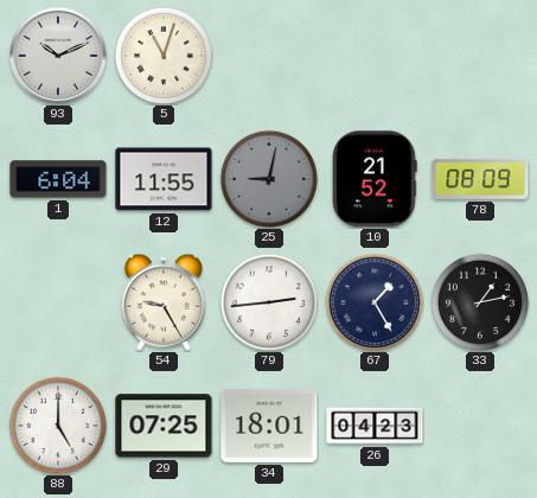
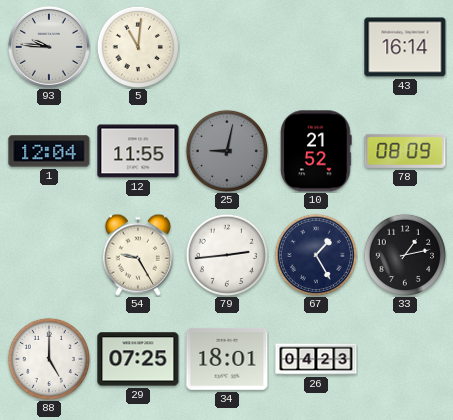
93: 10:11 -> 9:46 (49, 47)
5: 11:03 -> 11:01 (137, 46)
43: none -> 16:14 (405, 47)
1: 6:04 -> 12:04 (49, 151)
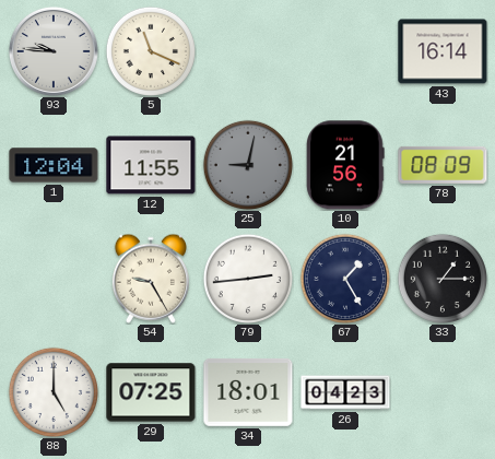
5: 11:01 -> 11:19 (150, 50)
10: 21:52 -> 21:56 (345, 165)
33: 1:13 -> 1:15 (441, 278)
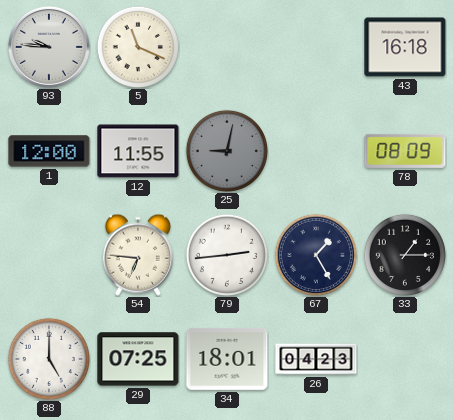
43: 16:14 -> 16:18 (405, 47)
1: 12:04 -> 12:00 (49, 151)
10: 21:56 -> none (345, 165)
54: 9:25 -> 6:46 (138, 255)
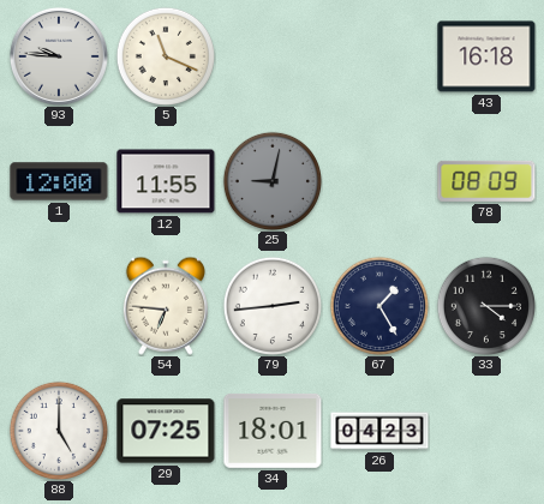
33: 1:15 -> 4:15 (485, 305)
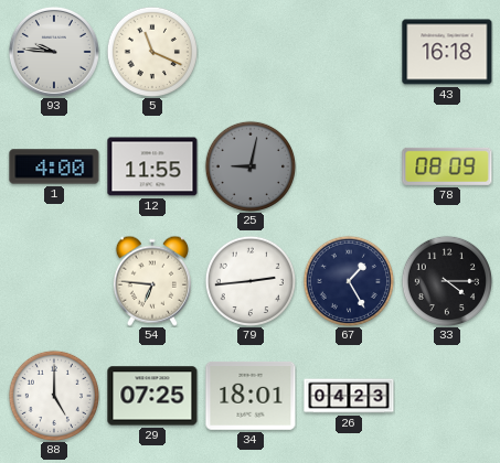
1: 12:00 -> 4:00 (54, 166)
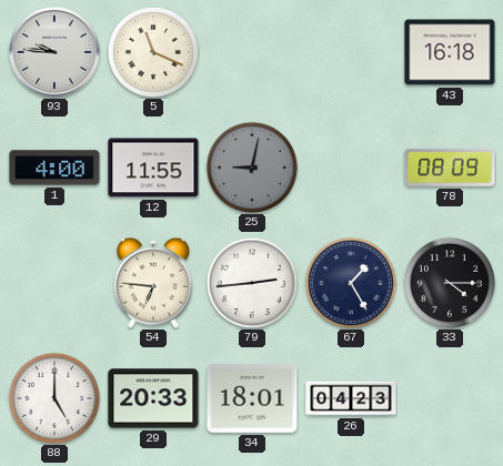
29: 07:25 -> 20:33 (153, 398)
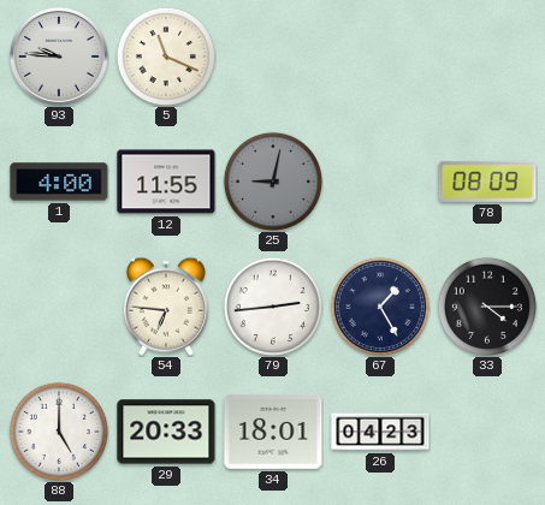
43: 16:18 -> none (450, 52)
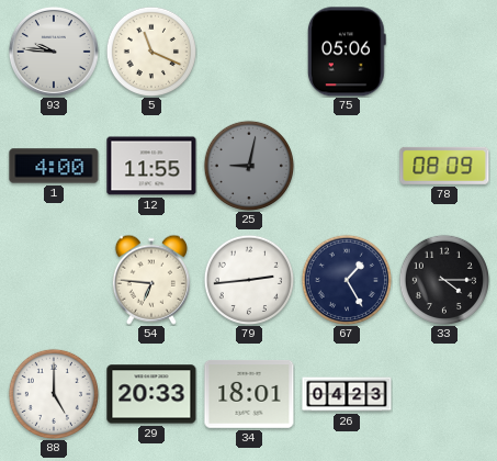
75: none -> 05:06 (347, 52)
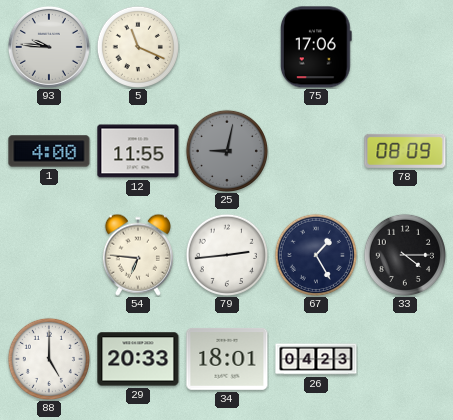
75: 05:06 -> 17:06 (316, 47)
